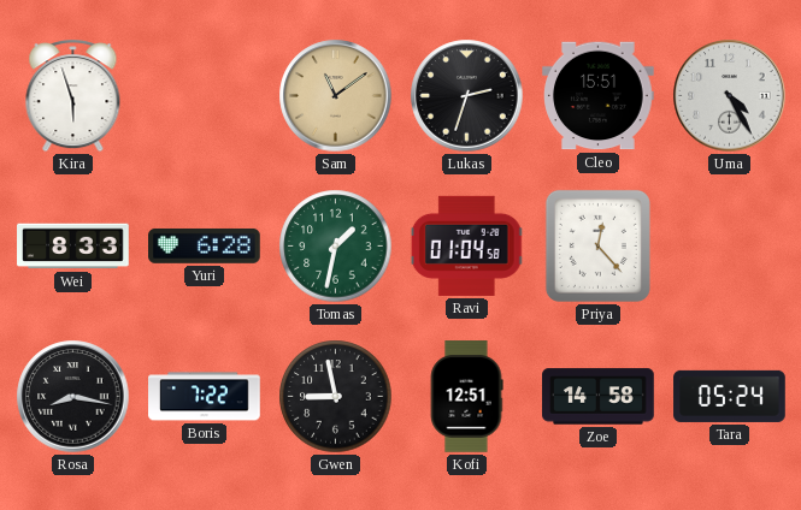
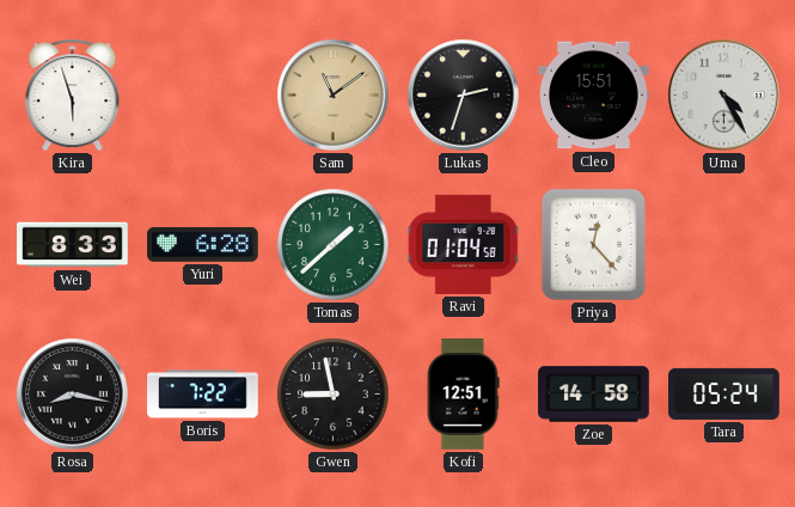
Tomas: 1:32 -> 1:38 (334, 245)
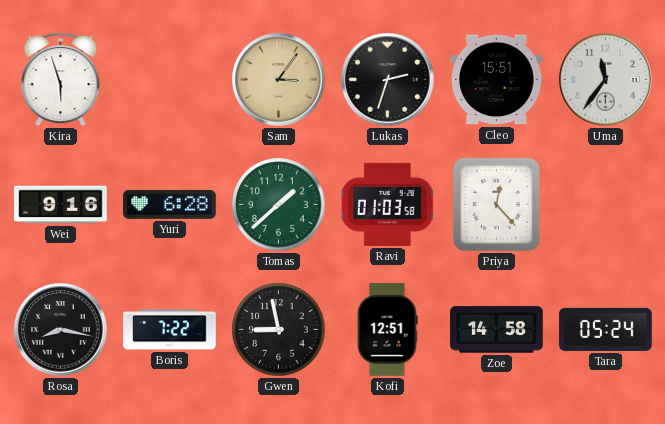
Sam: 11:09 -> 3:06 (279, 80)
Uma: 4:25 -> 11:36 (606, 80)
Wei: 8:33 -> 9:16 (61, 205)
Ravi: 01:04 -> 01:03 (388, 204)
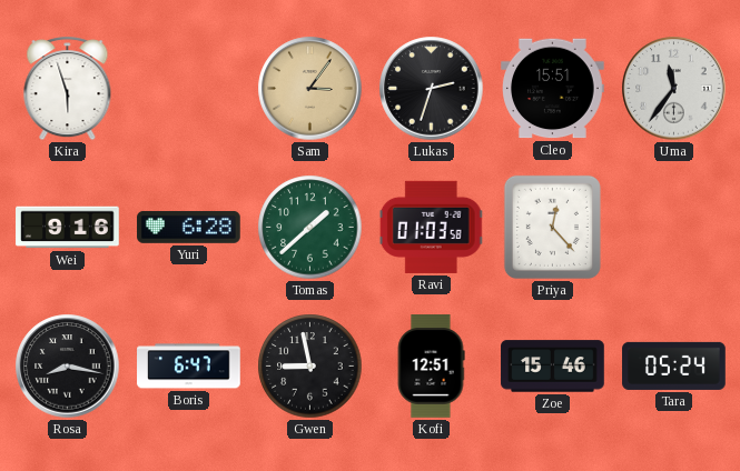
Boris: 7:22 -> 6:47 (189, 367)
Zoe: 14:58 -> 15:46 (553, 367)
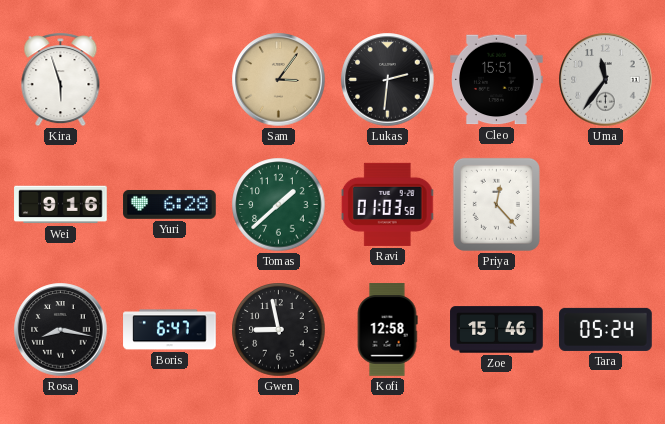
Lukas: 2:33 -> 2:31 (388, 80)
Kofi: 12:51 -> 12:58 (387, 330)
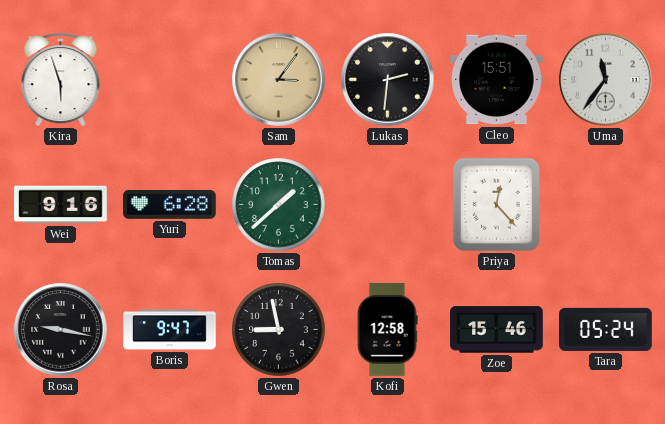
Ravi: 01:03 -> none (388, 204)
Rosa: 8:17 -> 9:17 (61, 330)
Boris: 6:47 -> 9:47 (170, 330)
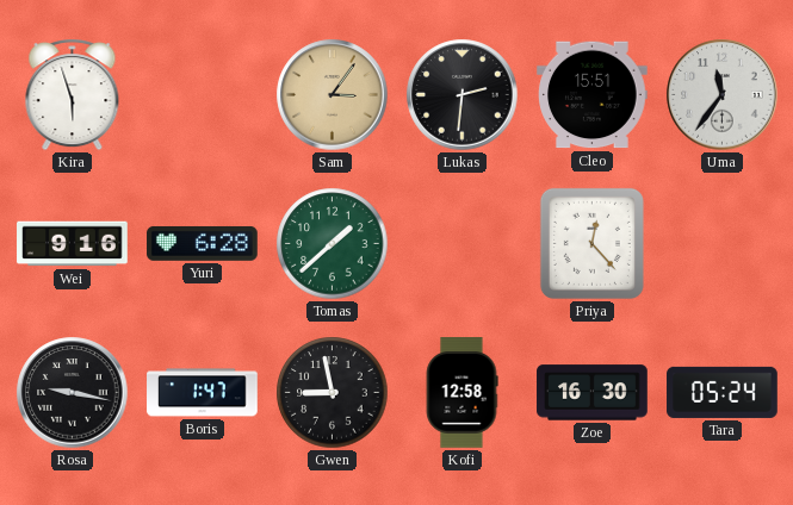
Boris: 9:47 -> 1:47 (203, 393)
Zoe: 15:46 -> 16:30 (593, 393)
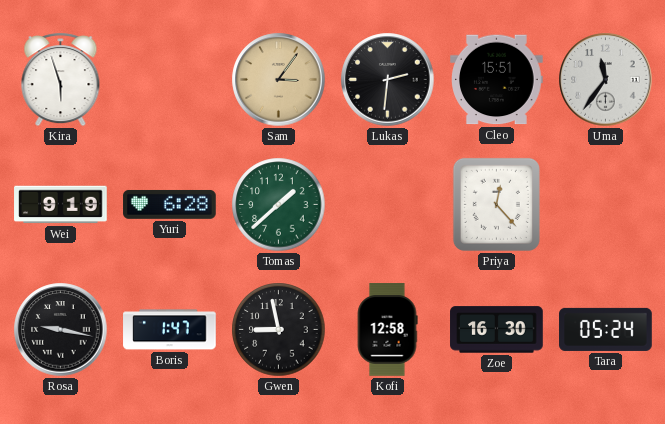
Wei: 9:16 -> 9:19 (61, 205)
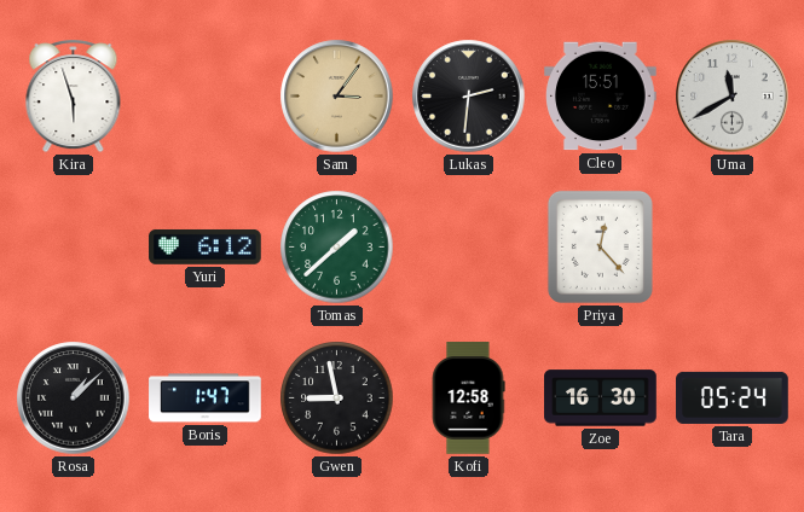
Uma: 11:36 -> 11:40 (733, 97)
Wei: 9:19 -> none (61, 205)
Yuri: 6:28 -> 6:12 (206, 246)
Rosa: 9:17 -> 1:08 (74, 398)
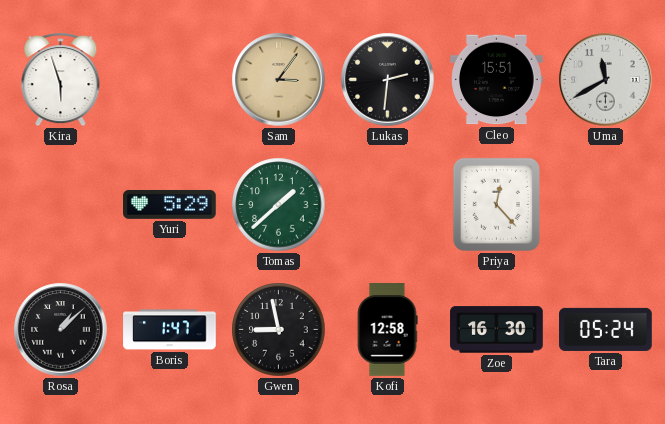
Yuri: 6:12 -> 5:29 (170, 204)
